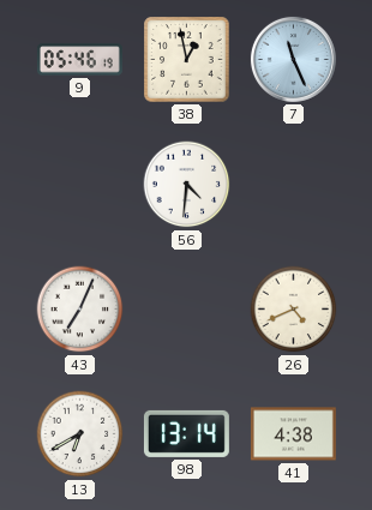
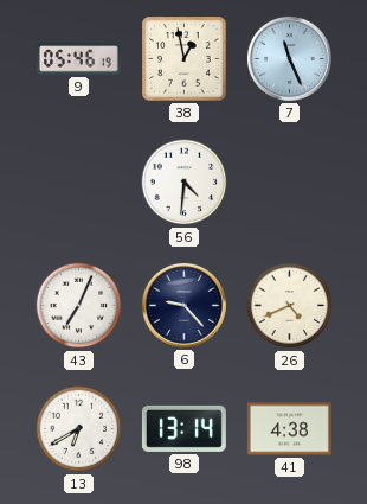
6: none -> 9:23 (183, 305)
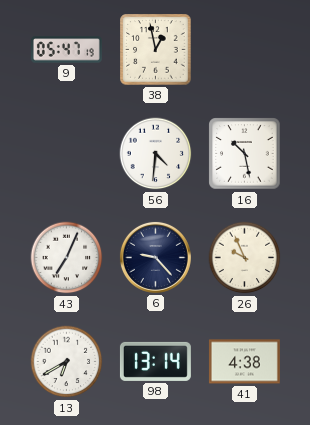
9: 05:46 -> 05:47 (66, 50)
7: 11:26 -> none (289, 58)
16: none -> 10:28 (245, 154)
26: 4:41 -> 9:56 (245, 258)
